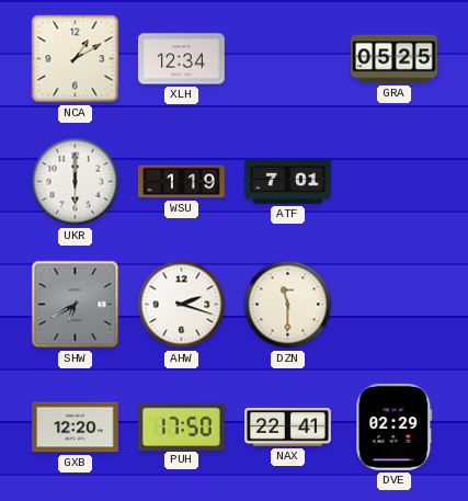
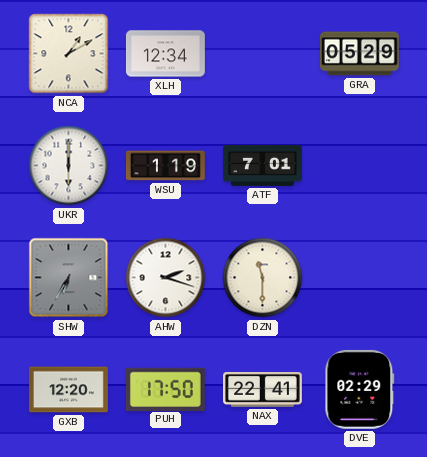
GRA: 05:25 -> 05:29 (359, 54)
SHW: 6:40 -> 6:35 (69, 278)
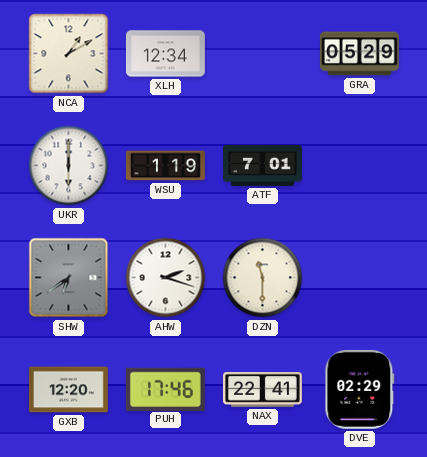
SHW: 6:35 -> 6:39 (69, 278)
PUH: 17:50 -> 17:46 (165, 389)
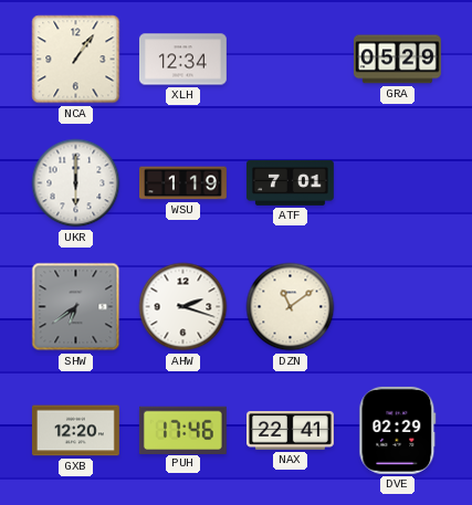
NCA: 1:10 -> 1:06 (76, 60)
DZN: 11:30 -> 11:09 (291, 307)
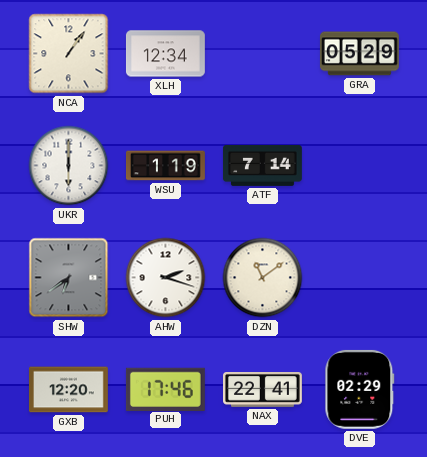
ATF: 7:01 -> 7:14 (262, 165)
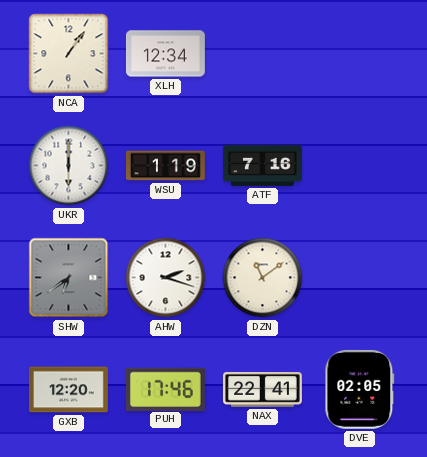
GRA: 05:29 -> none (359, 54)
ATF: 7:14 -> 7:16 (262, 165)
DVE: 02:29 -> 02:05 (360, 389)
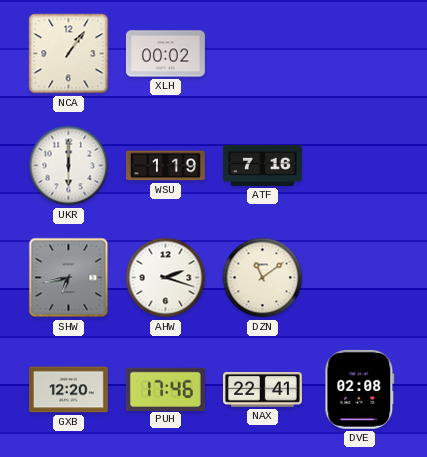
XLH: 12:34 -> 00:02 (165, 54)
SHW: 6:39 -> 6:43 (69, 278)
DVE: 02:05 -> 02:08 (360, 389)
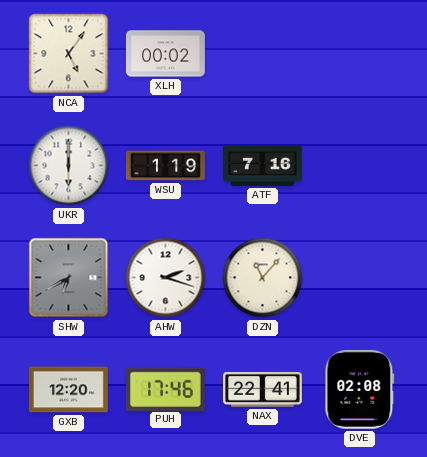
NCA: 1:06 -> 5:06 (69, 54)
SHW: 6:43 -> 6:40 (69, 278)
DZN: 11:09 -> 11:07 (263, 278)
